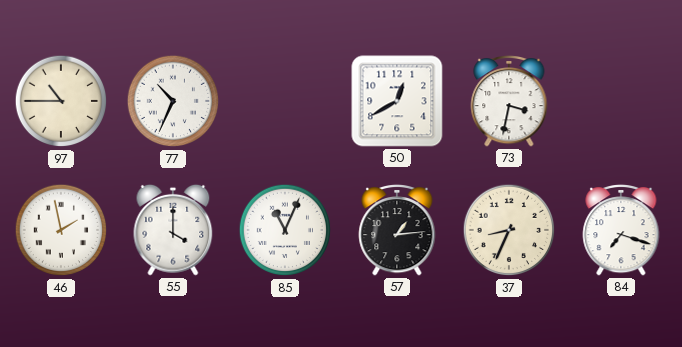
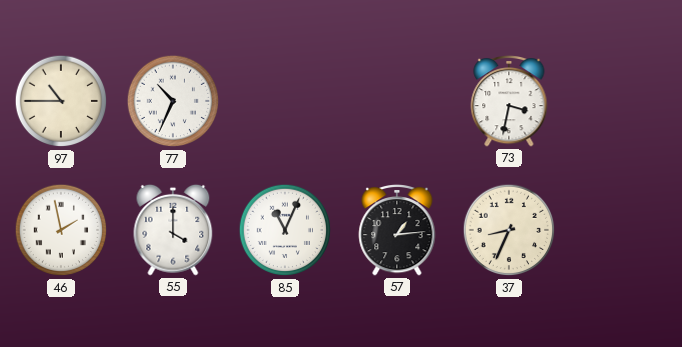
50: 12:40 -> none (397, 101)
84: 7:18 -> none (621, 230)
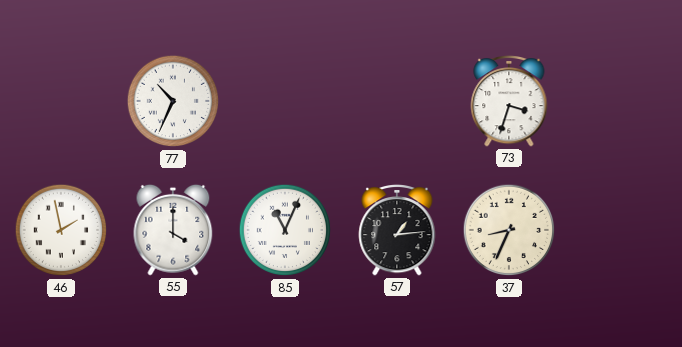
97: 10:45 -> none (61, 101)
73: 3:32 -> 3:33 (509, 101)
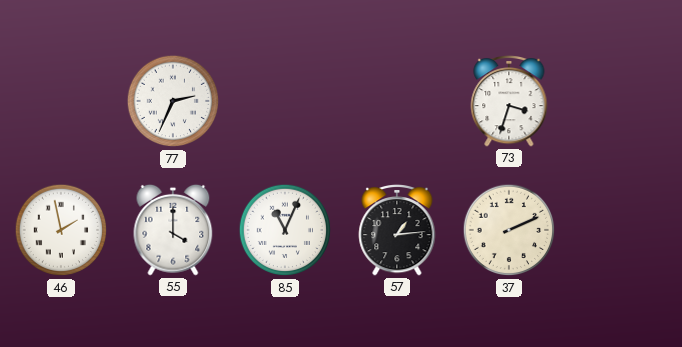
77: 10:34 -> 2:34 (173, 101)
37: 8:34 -> 2:11 (509, 230)
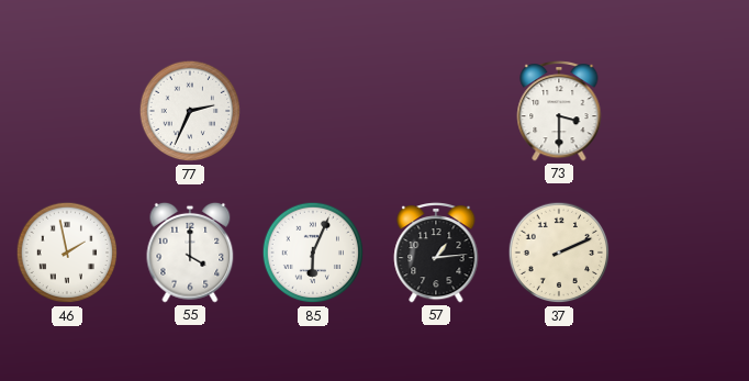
73: 3:33 -> 3:30 (559, 111)
85: 11:04 -> 6:04 (313, 253)
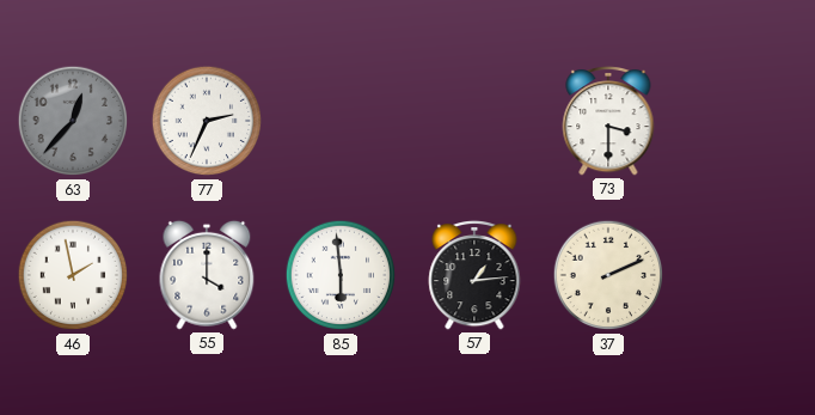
63: none -> 12:37 (73, 121)
85: 6:04 -> 5:59 (341, 275)
